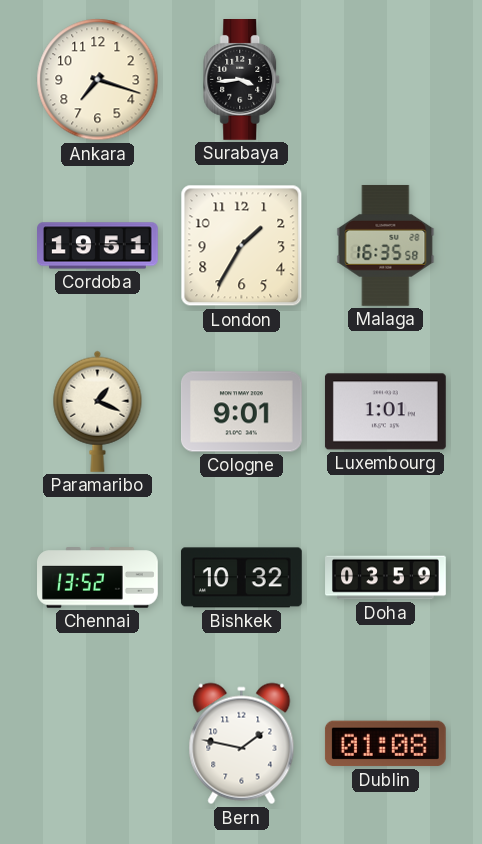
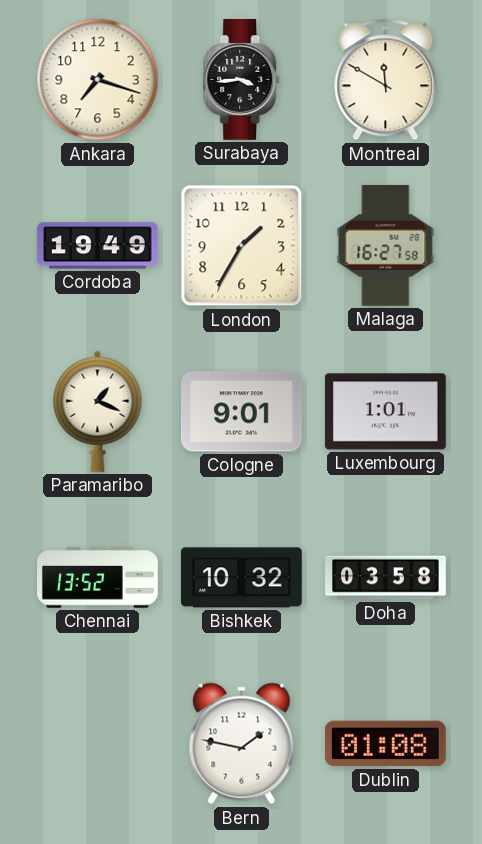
Montreal: none -> 11:50 (386, 80)
Cordoba: 19:51 -> 19:49 (98, 246)
Malaga: 16:35 -> 16:27 (386, 245)
Doha: 03:59 -> 03:58 (386, 578)
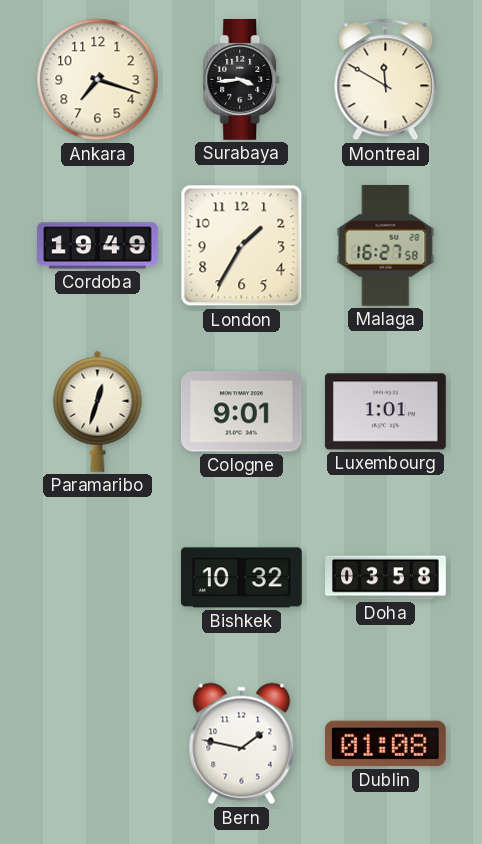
Paramaribo: 1:19 -> 12:33 (98, 411)
Chennai: 13:52 -> none (98, 578)
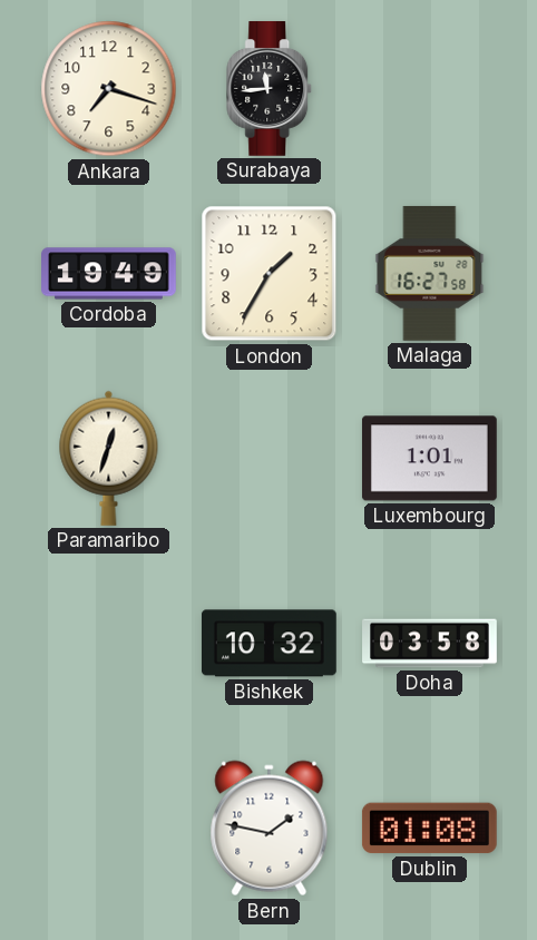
Surabaya: 3:44 -> 11:44 (270, 89)
Montreal: 11:50 -> none (386, 80)
Cologne: 9:01 -> none (241, 412)
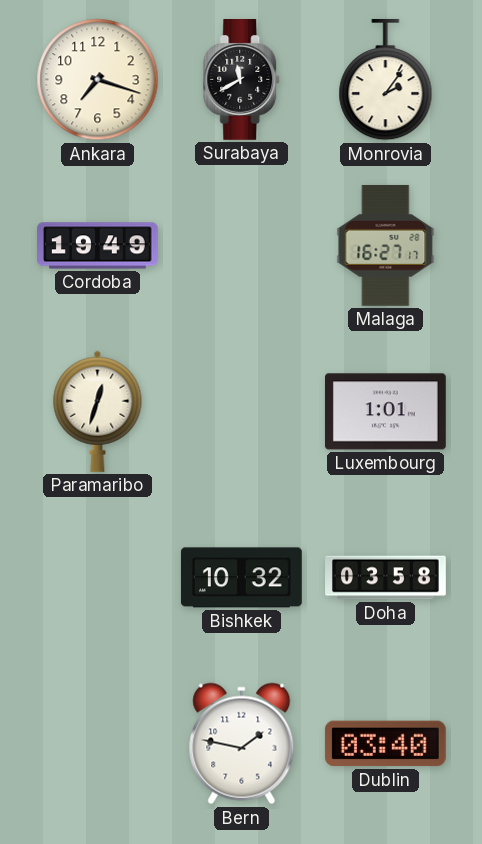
Surabaya: 11:44 -> 11:40 (242, 80)
Monrovia: none -> 2:06 (386, 80)
London: 1:35 -> none (270, 274)
Malaga: 16:27:58 -> 16:27:17 (386, 245)
Dublin: 01:08 -> 03:40 (385, 744)
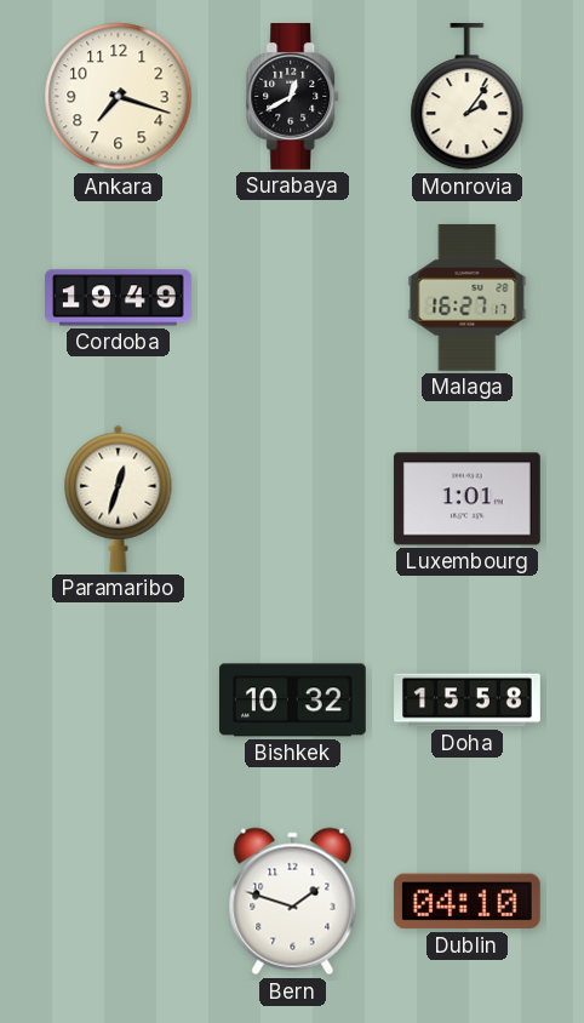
Surabaya: 11:40 -> 12:40 (293, 97)
Doha: 03:58 -> 15:58 (468, 701)
Bern: 1:47 -> 1:48 (293, 902)
Dublin: 03:40 -> 04:10 (466, 902)
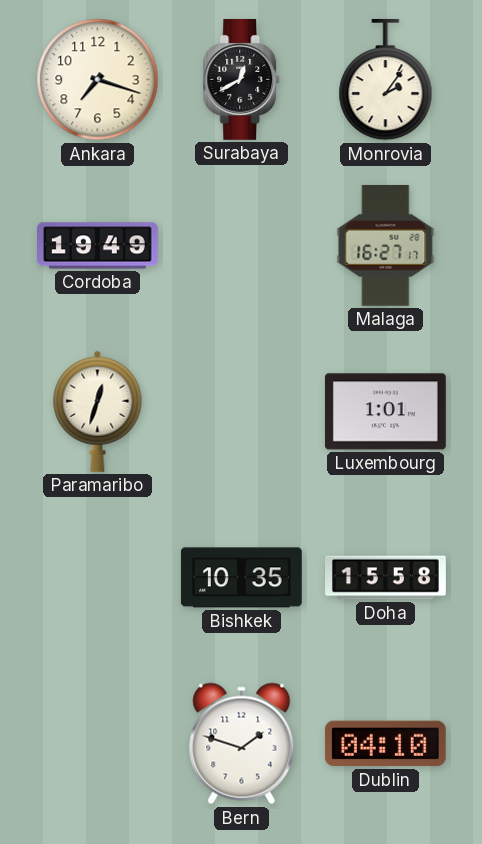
Bishkek: 10:32 -> 10:35 (241, 578)
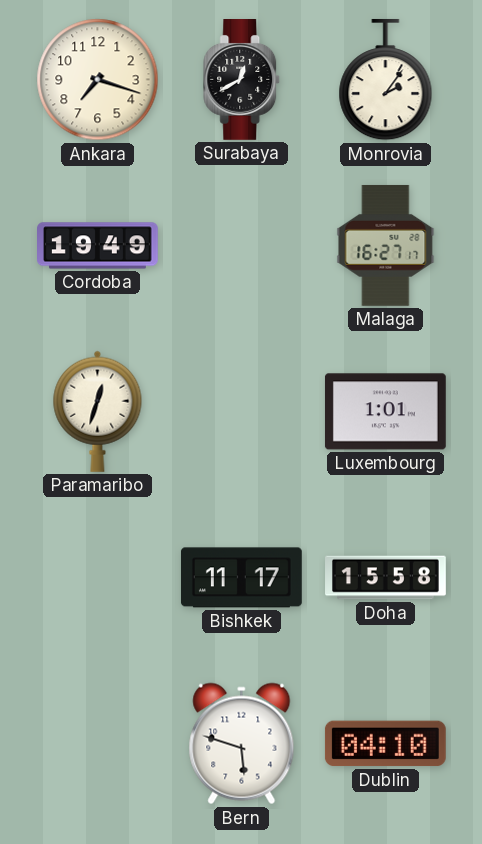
Bishkek: 10:35 -> 11:17 (241, 578)
Bern: 1:48 -> 5:48 (242, 744)
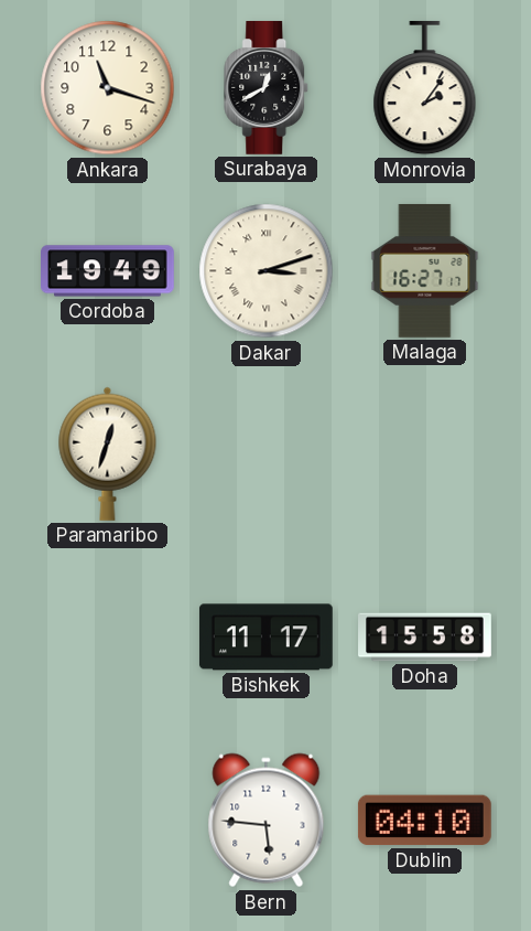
Ankara: 7:18 -> 11:18 (108, 88)
Dakar: none -> 3:12 (267, 271)
Luxembourg: 1:01 -> none (385, 412)
Bern: 5:48 -> 5:46 (267, 821)
